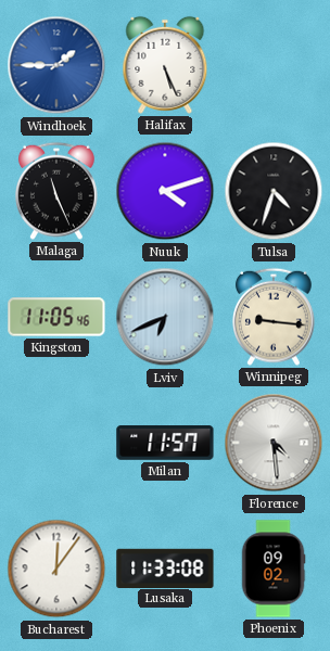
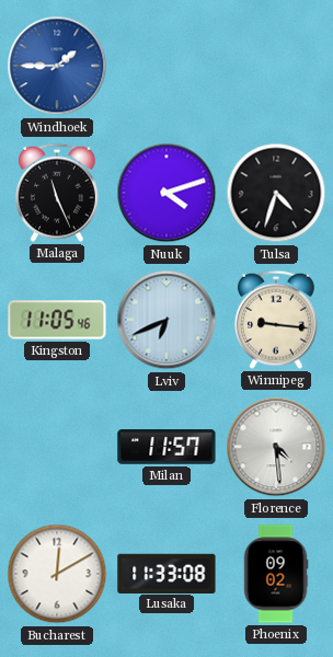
Halifax: 5:26 -> none (165, 65)
Bucharest: 12:06 -> 12:10 (57, 574)
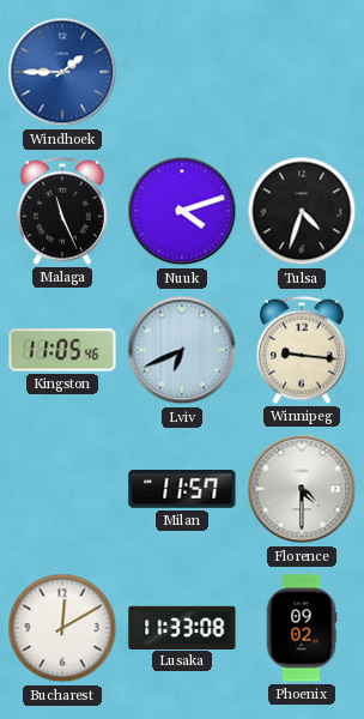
Florence: 4:29 -> 4:30 (302, 489)
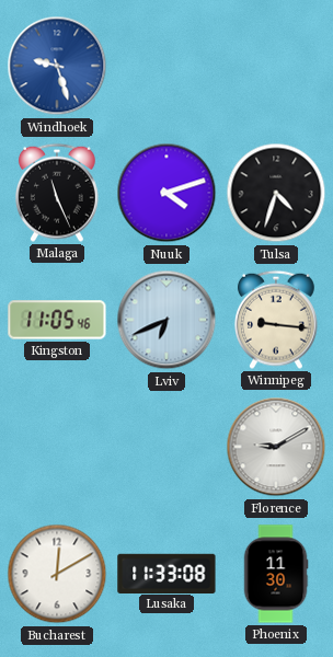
Windhoek: 1:45 -> 9:27 (57, 66)
Milan: 11:57 -> none (182, 490)
Florence: 4:30 -> 9:10 (276, 447)
Phoenix: 09:02 -> 11:30 (276, 574)
